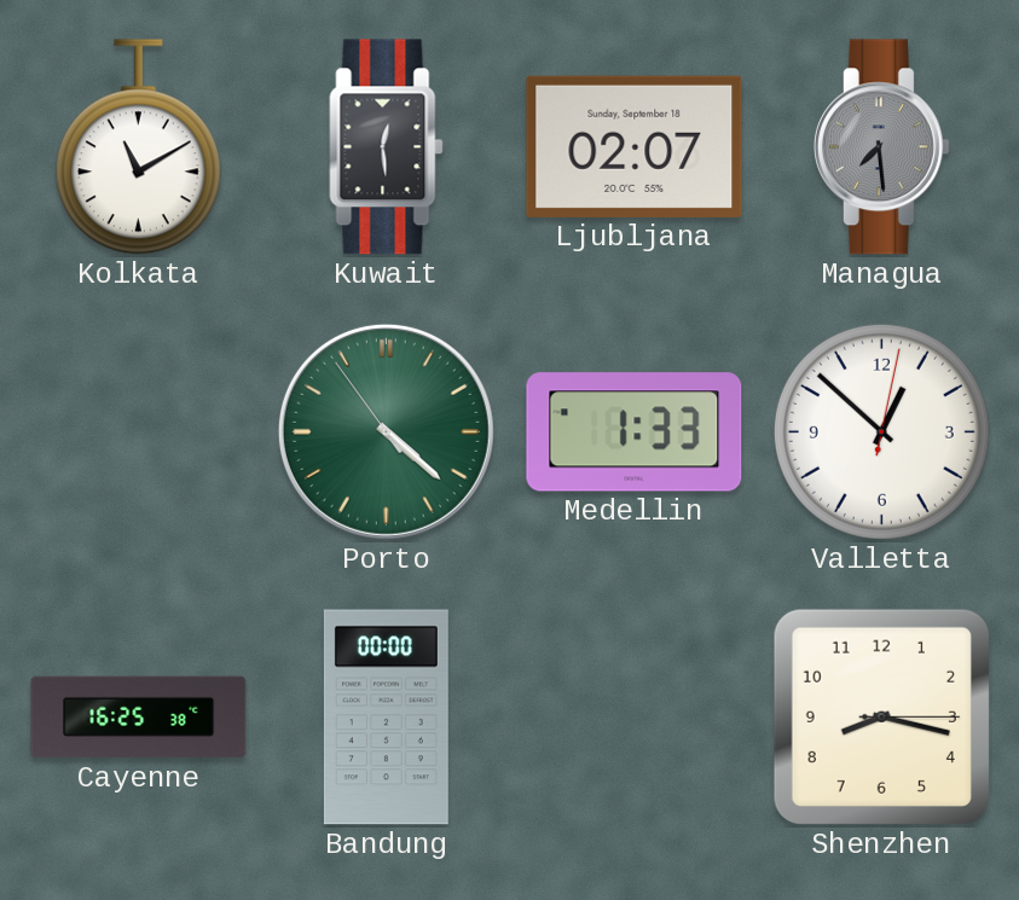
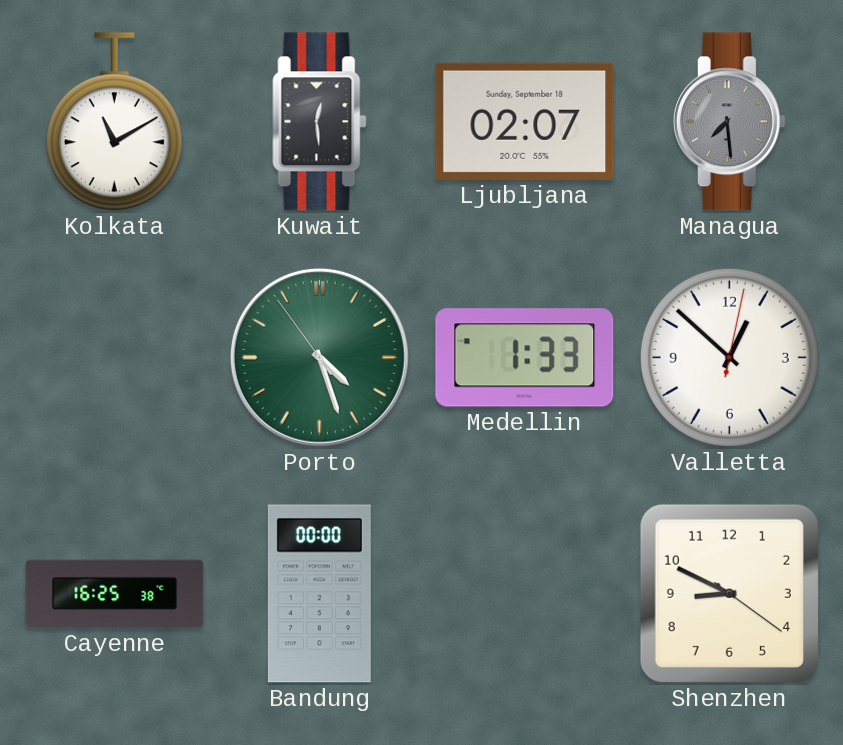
Porto: 4:21 -> 4:26 (319, 357)
Shenzhen: 8:17 -> 8:49 (729, 593)
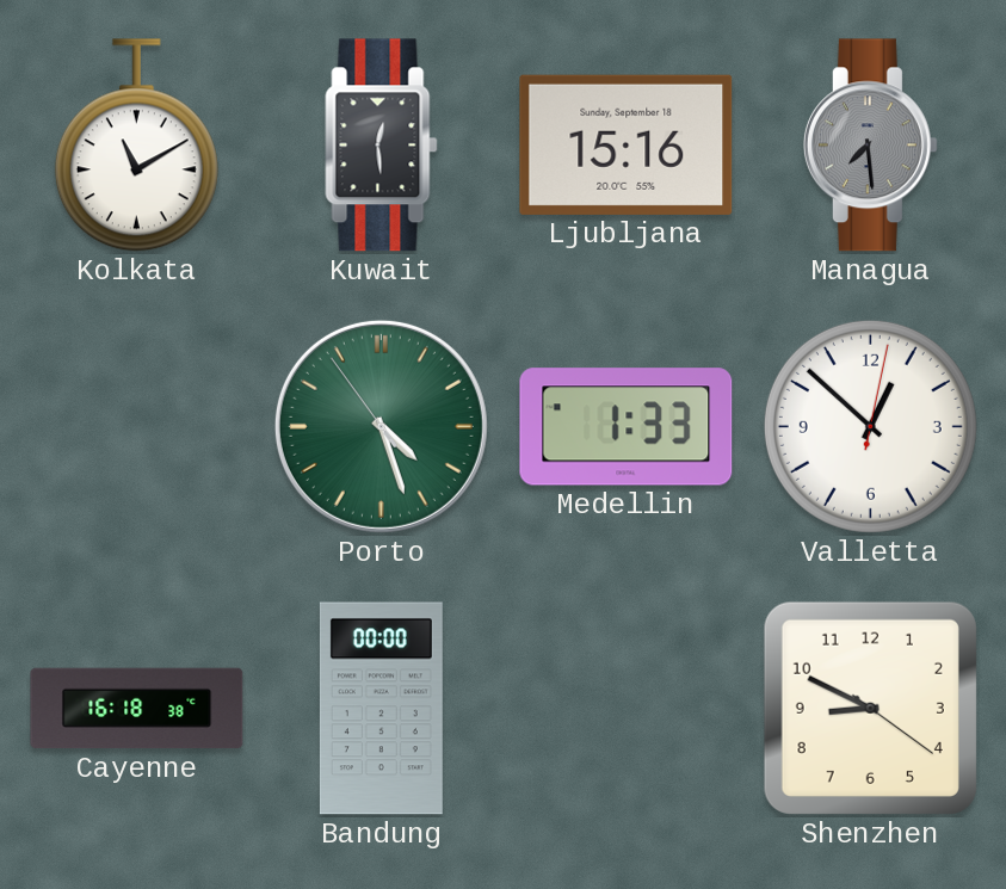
Ljubljana: 02:07 -> 15:16 (627, 144)
Cayenne: 16:25 -> 16:18 (137, 709)
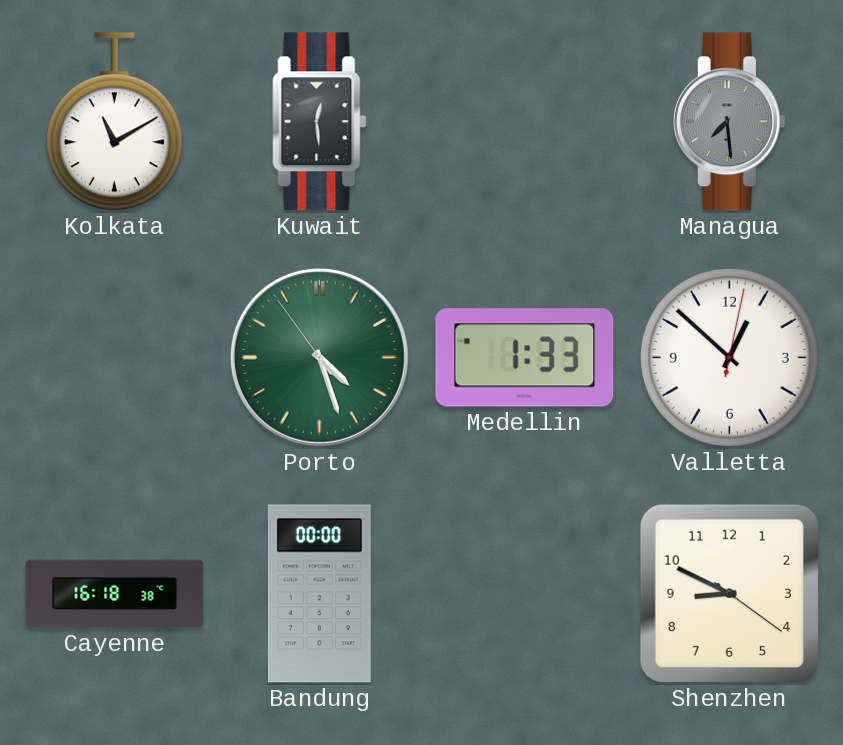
Ljubljana: 15:16 -> none (627, 144)
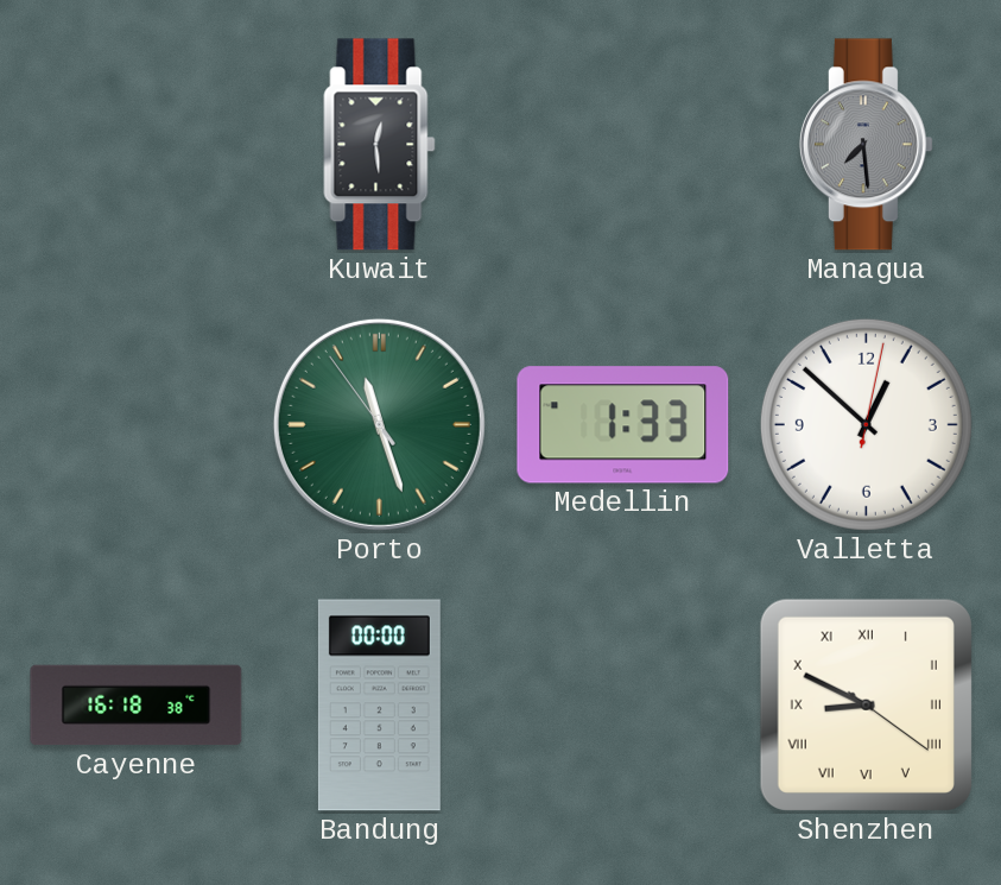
Kolkata: 11:10 -> none (114, 122)
Porto: 4:26 -> 11:26 (379, 424)
Shenzhen numerals: Arabic -> Roman (866, 704)
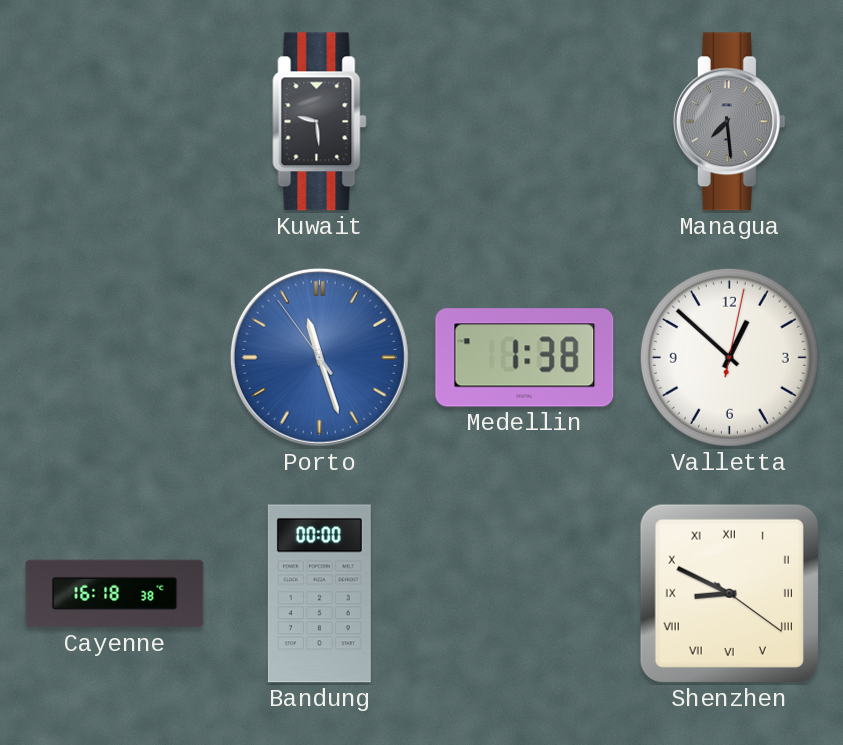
Kuwait: 12:29 -> 9:29 (320, 122)
Porto dial: green -> blue (319, 357)
Medellin: 1:33 -> 1:38 (525, 358)
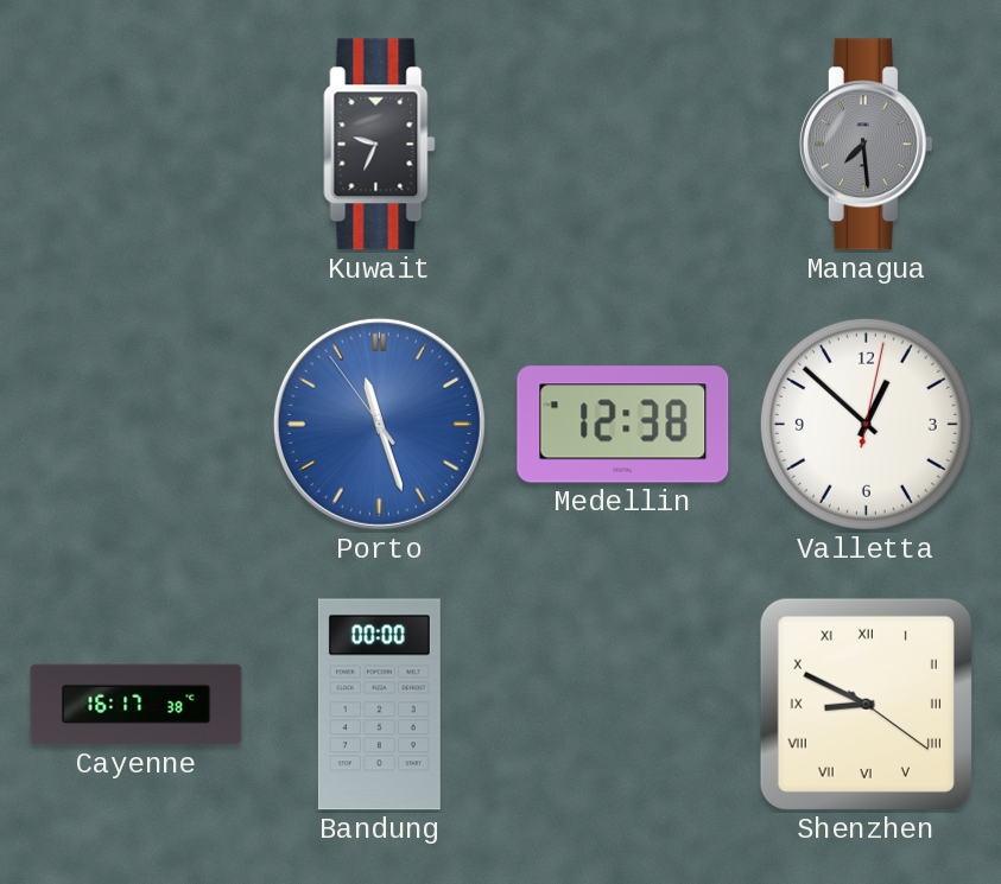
Kuwait: 9:29 -> 9:34 (380, 145)
Medellin: 1:38 -> 12:38 (623, 425)
Cayenne: 16:18 -> 16:17 (137, 705)
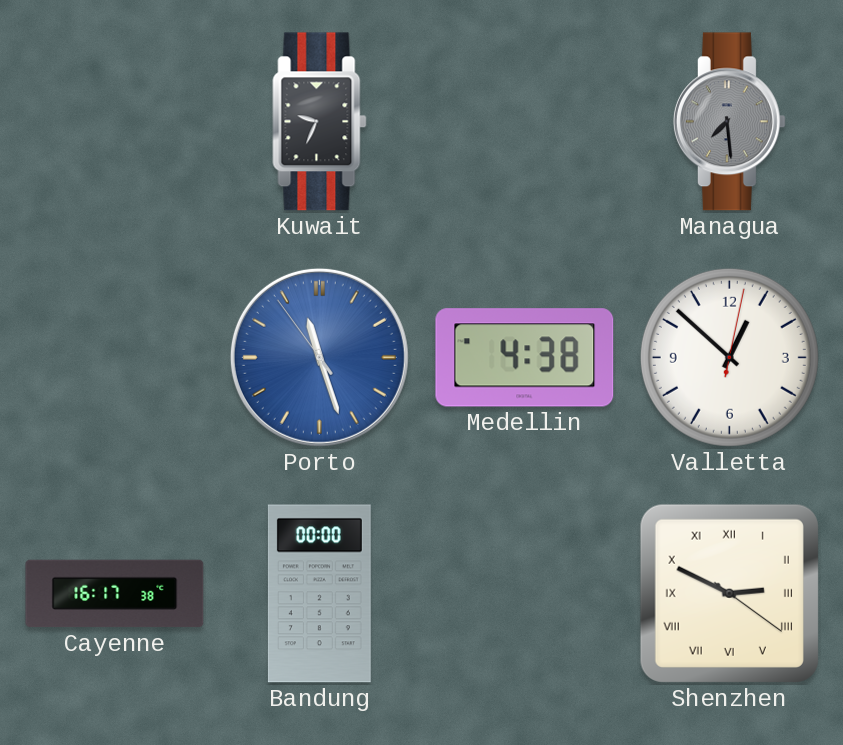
Medellin: 12:38 -> 4:38 (525, 358)
Shenzhen: 8:49 -> 2:49 (729, 593)
